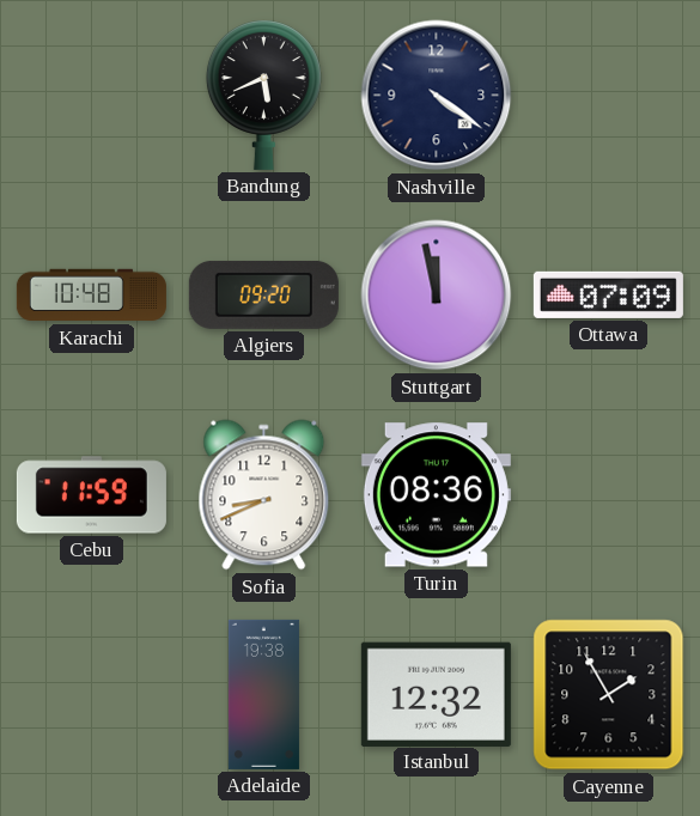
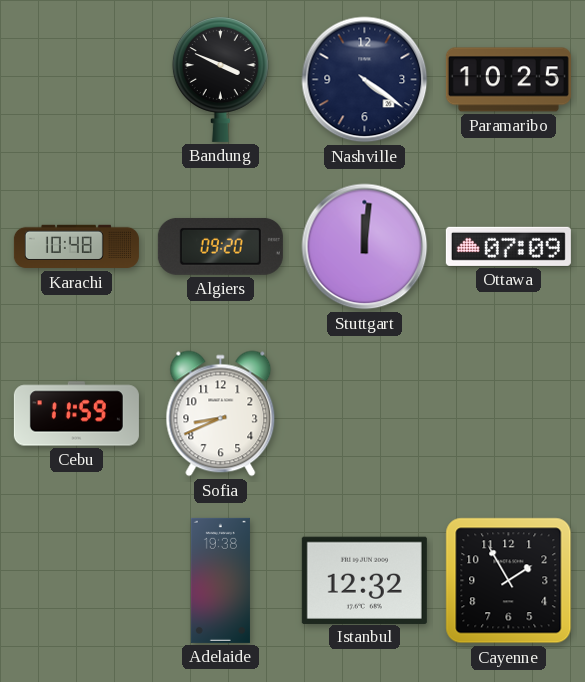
Bandung: 5:41 -> 3:49 (220, 79)
Paramaribo: none -> 10:25 (508, 80)
Stuttgart: 11:58 -> 12:01 (365, 247)
Turin: 08:36 -> none (436, 495)
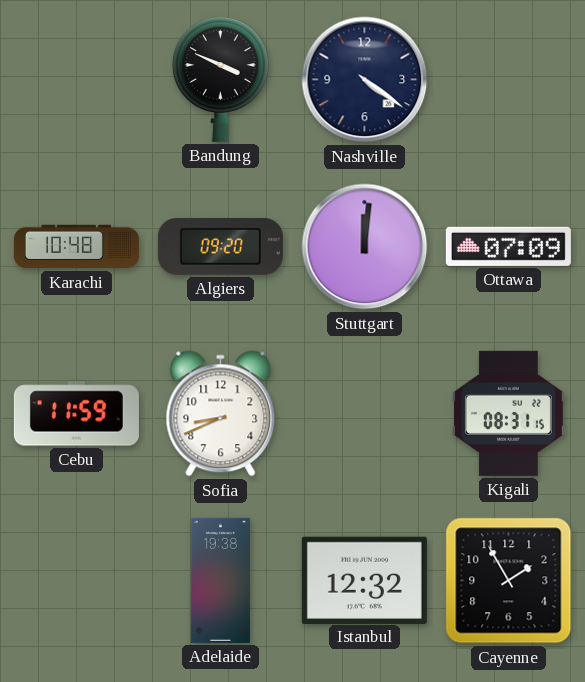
Paramaribo: 10:25 -> none (508, 80)
Kigali: none -> 08:31 (508, 413)
